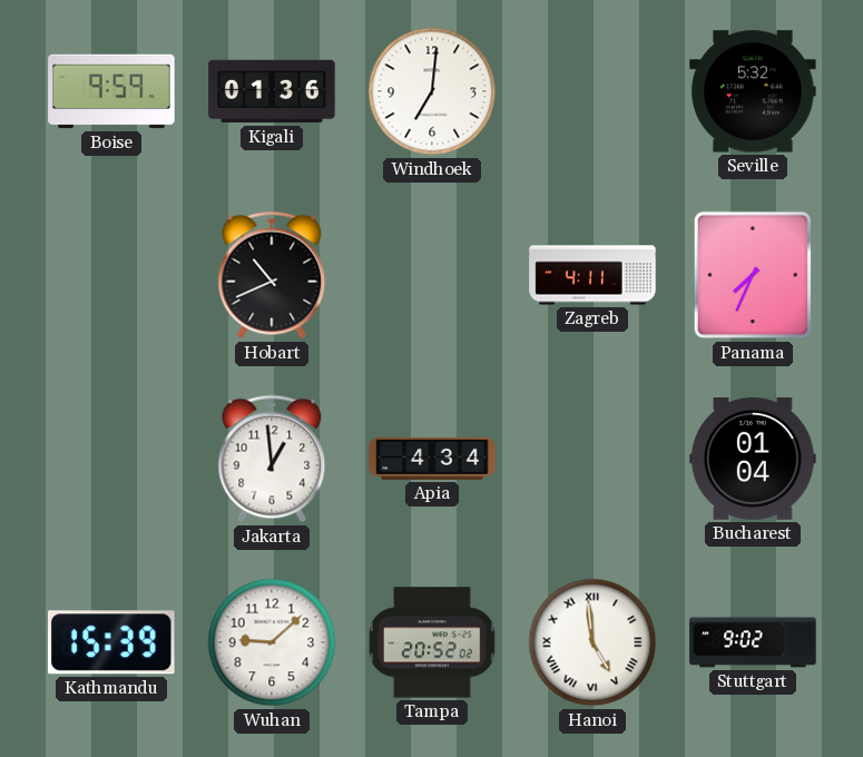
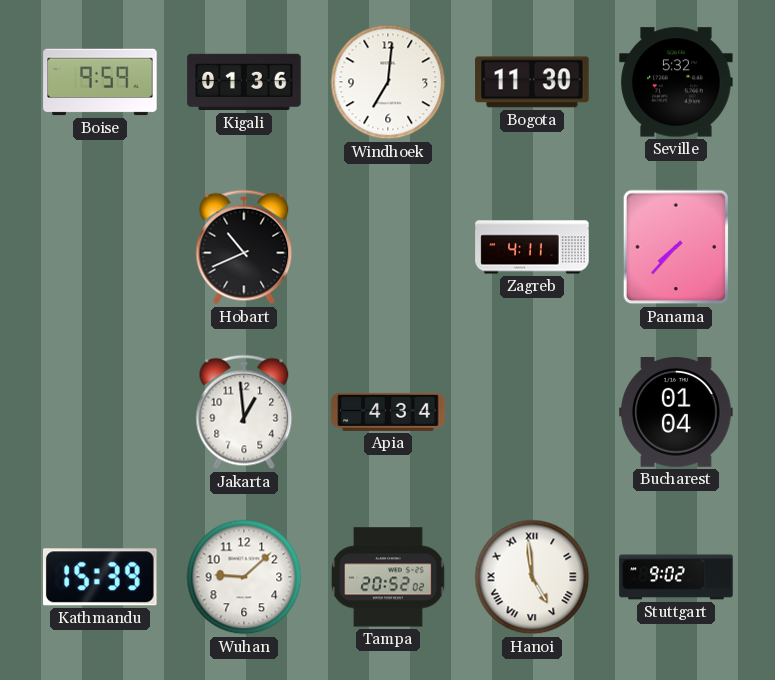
Bogota: none -> 11:30 (532, 82)
Panama: 7:34 -> 7:37 (676, 247)
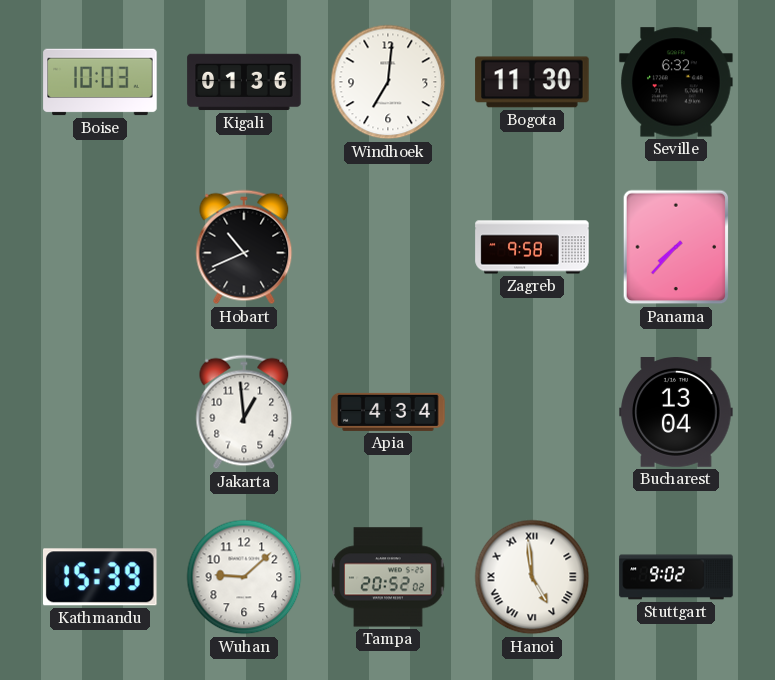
Boise: 9:59 -> 10:03 (100, 82)
Seville: 5:32 -> 6:32 (676, 82)
Zagreb: 4:11 -> 9:58 (532, 247)
Bucharest: 01:04 -> 13:04 (676, 413)
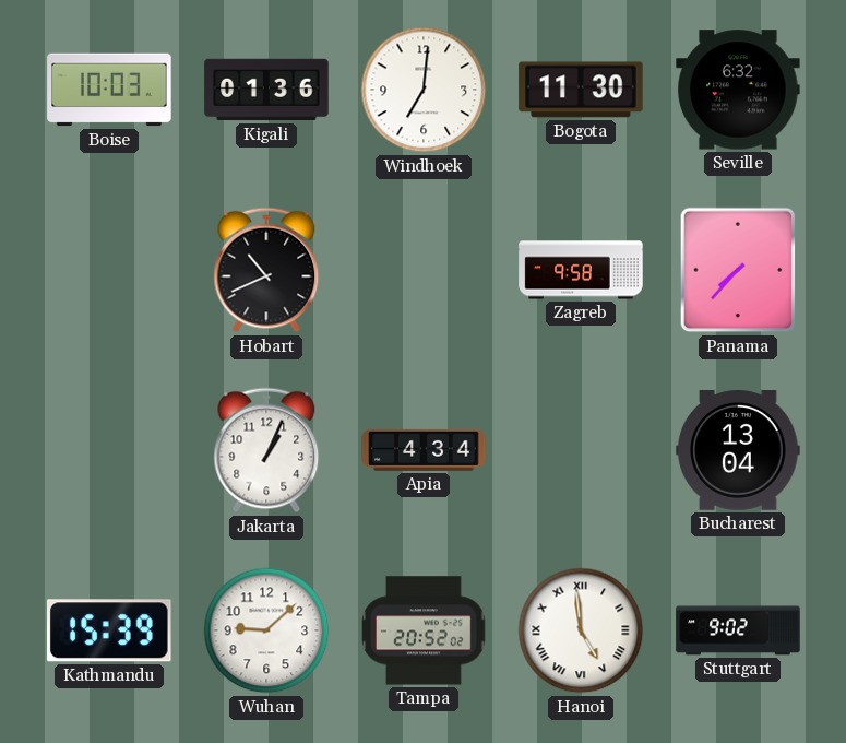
Jakarta: 12:59 -> 1:04 (266, 450)
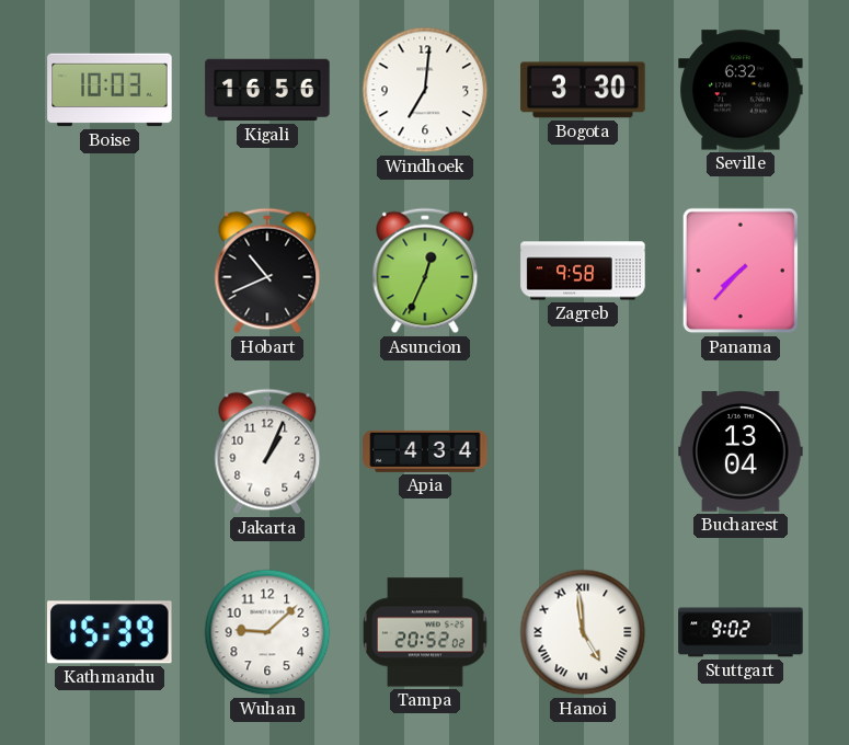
Kigali: 01:36 -> 16:56 (267, 90)
Bogota: 11:30 -> 3:30 (583, 90)
Asuncion: none -> 12:34 (425, 271)
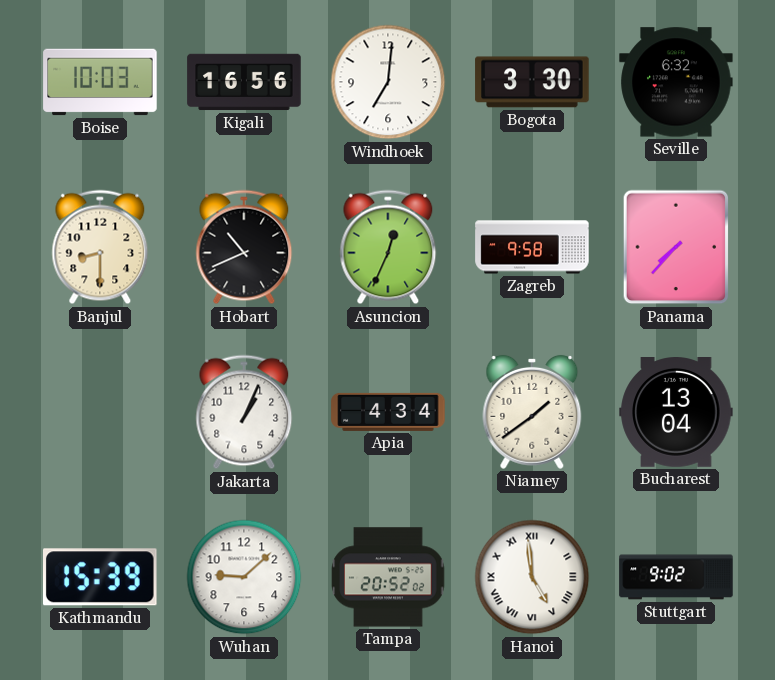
Banjul: none -> 8:30 (100, 247)
Niamey: none -> 1:39 (532, 412)
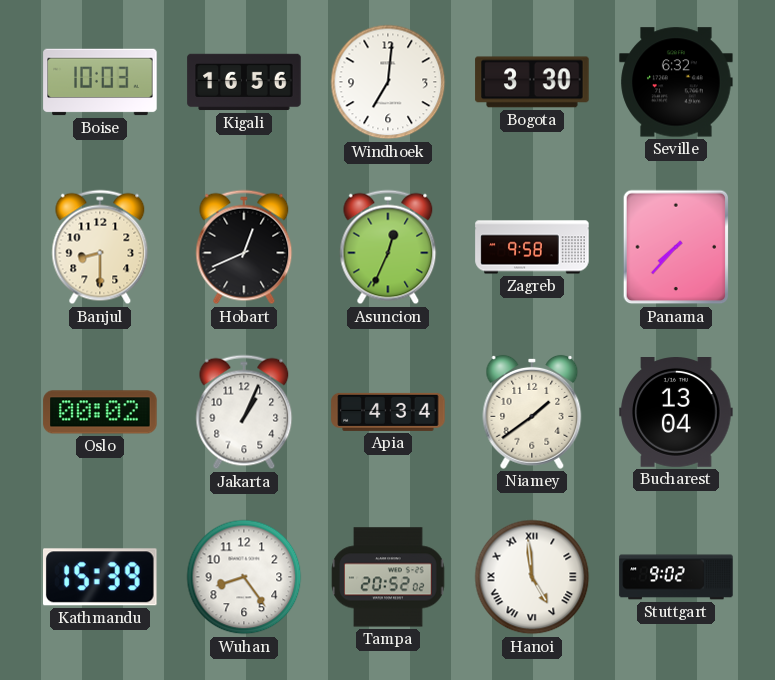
Hobart: 10:41 -> 12:41 (244, 247)
Oslo: none -> 00:02 (100, 412)
Wuhan: 9:08 -> 8:24 (244, 577)
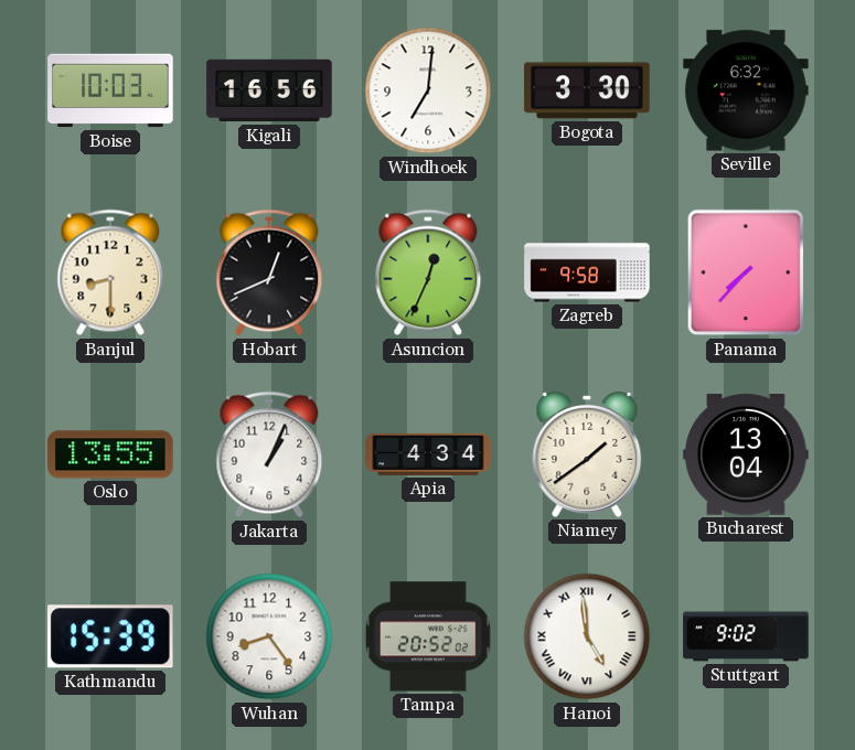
Oslo: 00:02 -> 13:55 (110, 454)
